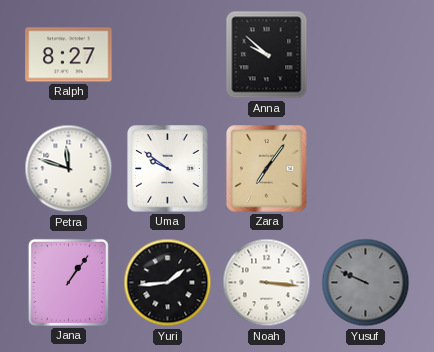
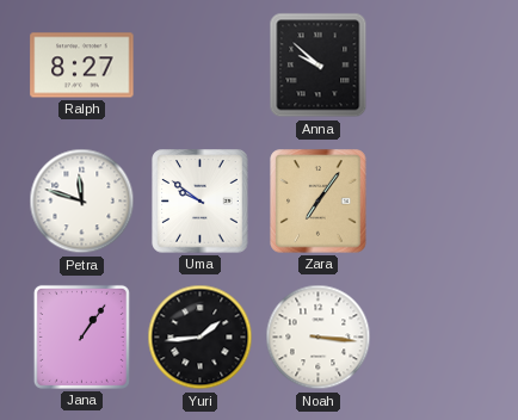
Yusuf: 9:49 -> none (366, 283)
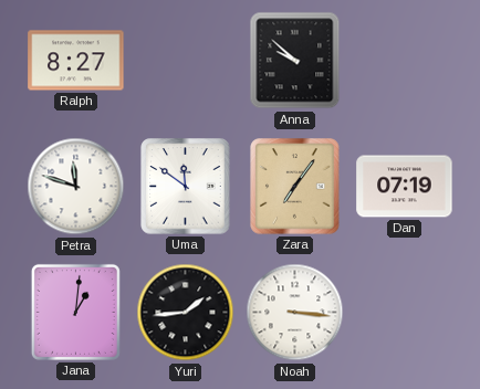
Uma: 9:51 -> 11:51 (186, 187)
Dan: none -> 07:19 (405, 187)
Jana: 1:06 -> 1:01 (75, 312)
